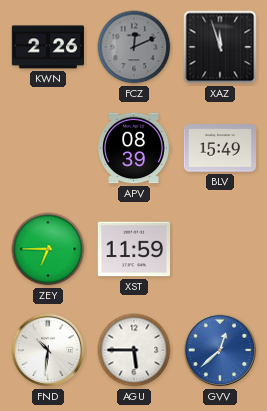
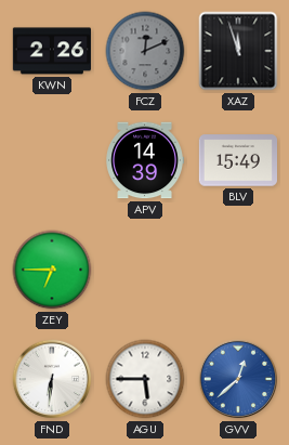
APV: 08:39 -> 14:39 (144, 160)
XST: 11:59 -> none (133, 249)
FND: 10:31 -> 6:31 (52, 379)
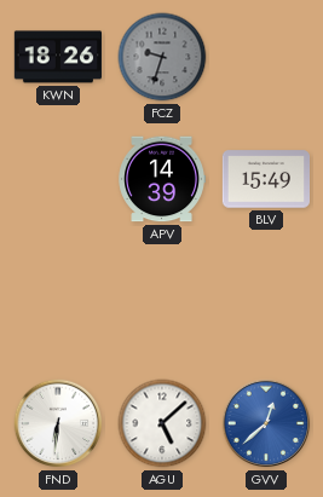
KWN: 2:26 -> 18:26 (57, 57)
FCZ: 12:11 -> 9:33 (162, 57)
XAZ: 11:57 -> none (238, 51)
ZEY: 6:45 -> none (52, 270)
AGU: 5:45 -> 5:08 (162, 423)
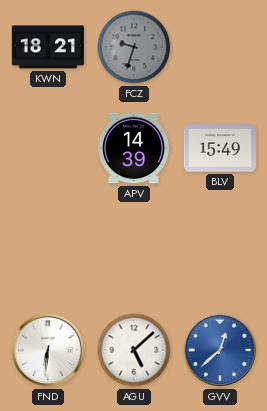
KWN: 18:26 -> 18:21 (47, 47)
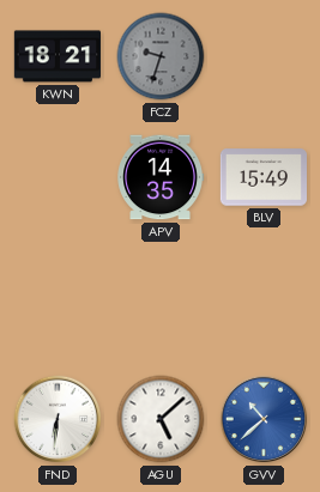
APV: 14:39 -> 14:35 (159, 177)
GVV: 12:38 -> 10:38 (264, 419)
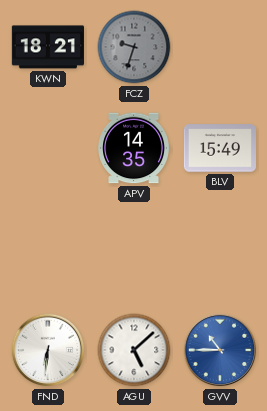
GVV: 10:38 -> 10:45 (220, 350)
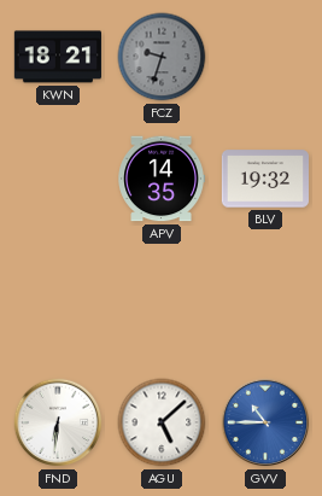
BLV: 15:49 -> 19:32 (264, 179)
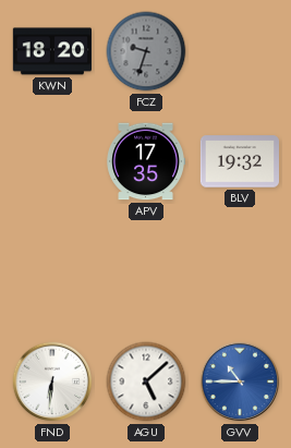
KWN: 18:21 -> 18:20 (51, 51)
APV: 14:35 -> 17:35 (145, 161)
